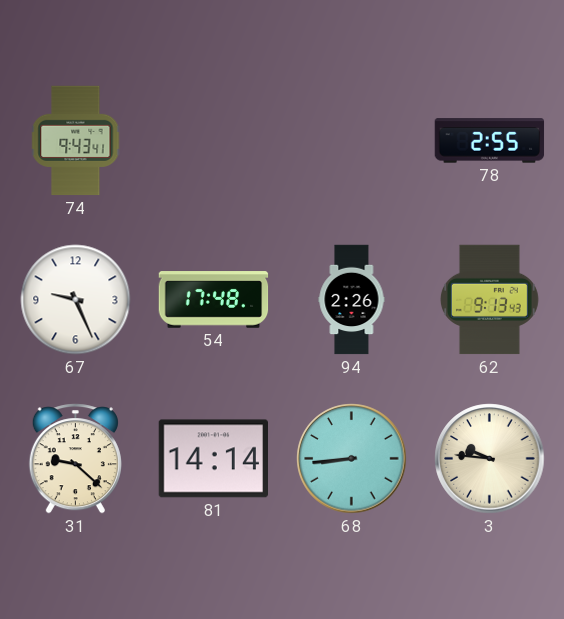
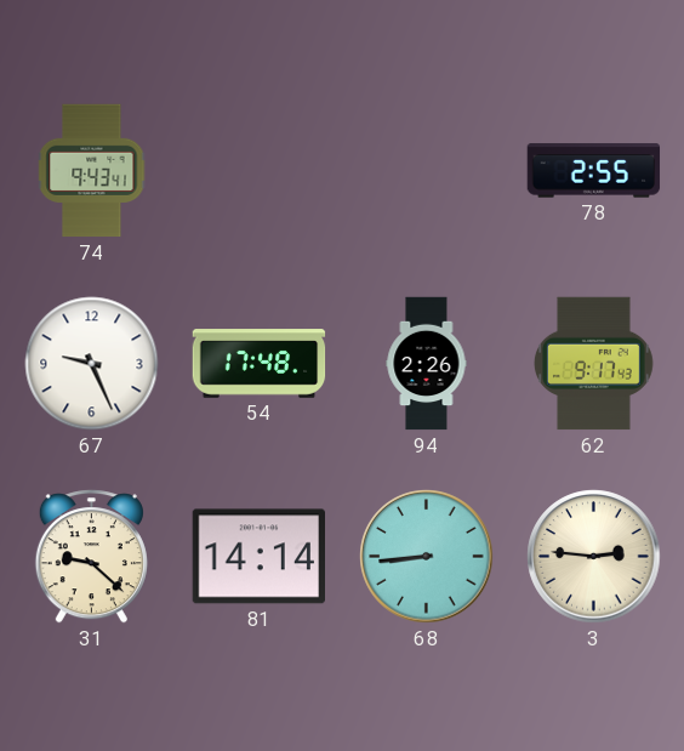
62: 9:13 -> 9:17 (593, 364)
3: 9:46 -> 2:46 (594, 557)
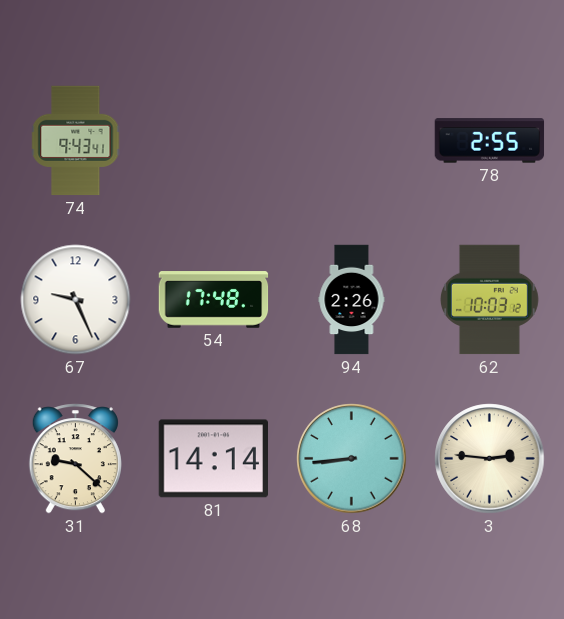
62: 9:17 -> 10:03 (489, 300)
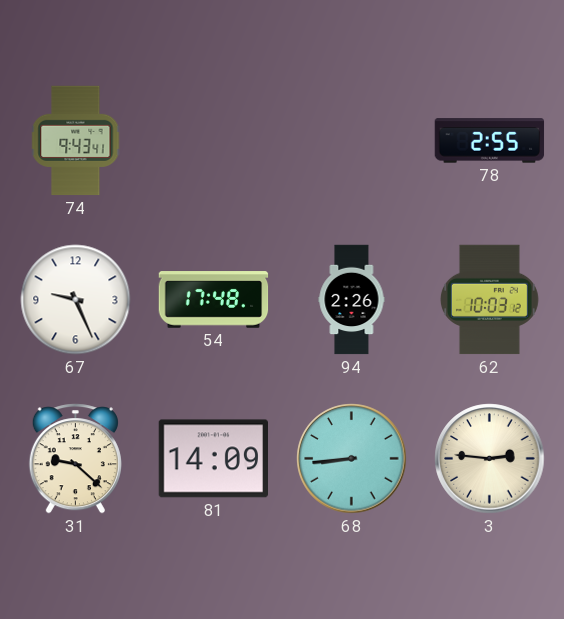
81: 14:14 -> 14:09 (213, 459)
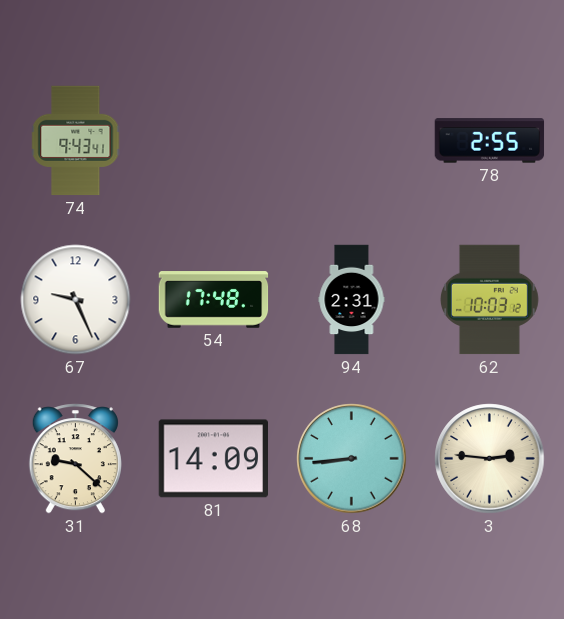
94: 2:26 -> 2:31 (352, 300)
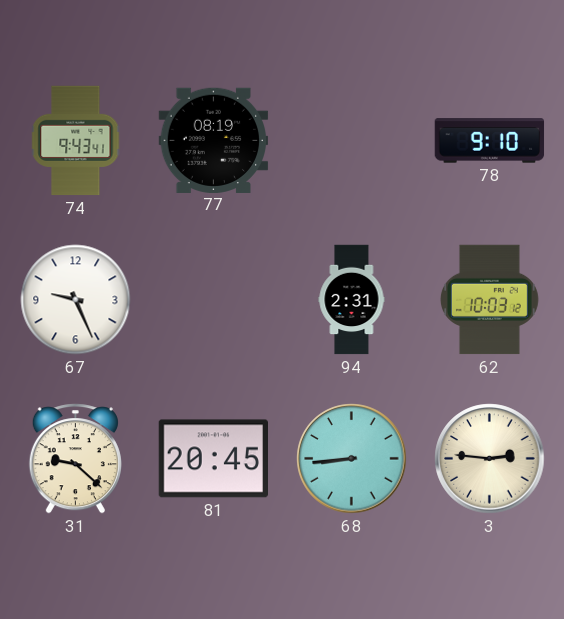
77: none -> 08:19 (214, 140)
78: 2:55 -> 9:10 (490, 141)
54: 17:48 -> none (214, 300)
81: 14:09 -> 20:45 (213, 459)
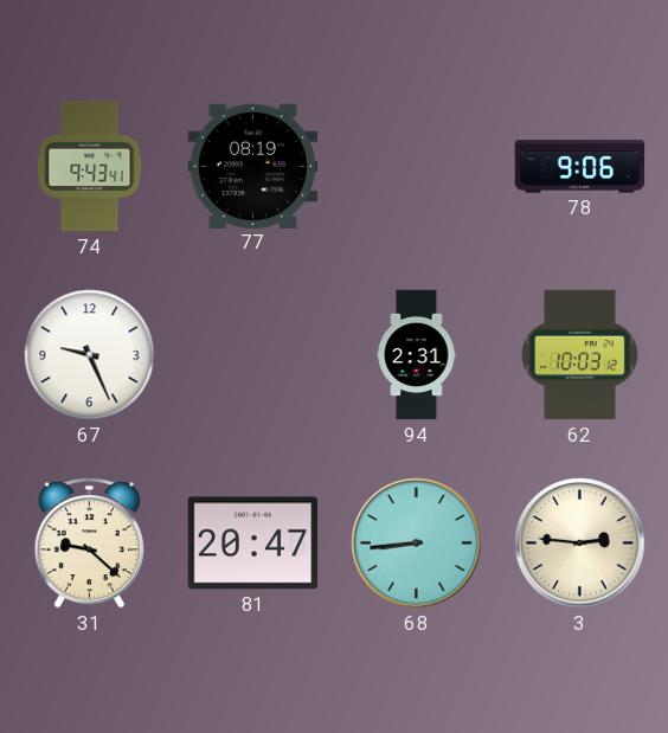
78: 9:10 -> 9:06 (580, 167)
81: 20:45 -> 20:47 (252, 544)
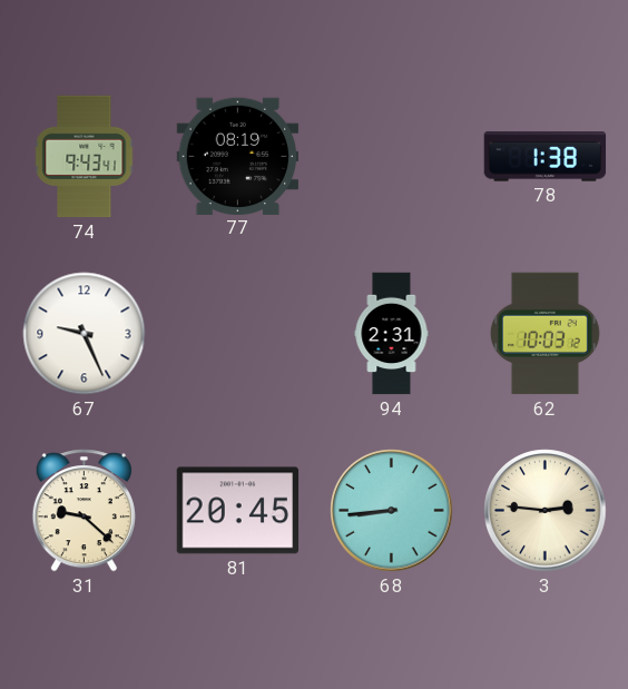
78: 9:06 -> 1:38 (546, 157)
81: 20:47 -> 20:45 (237, 511)
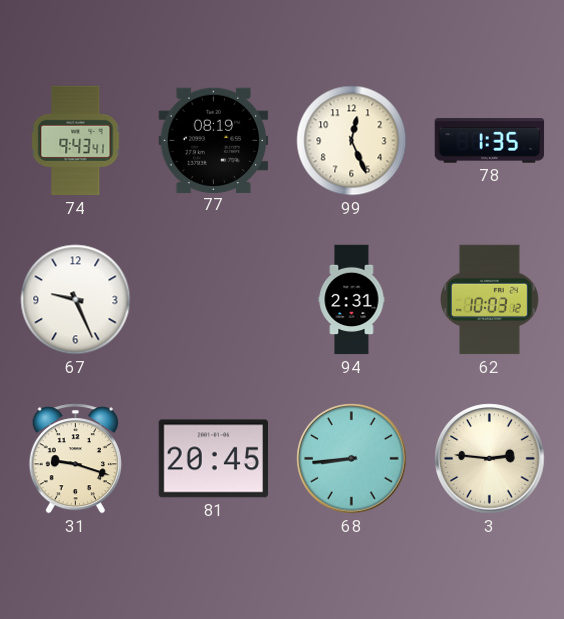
99: none -> 12:26 (352, 141)
78: 1:38 -> 1:35 (490, 141)
31: 9:22 -> 9:18 (75, 459)
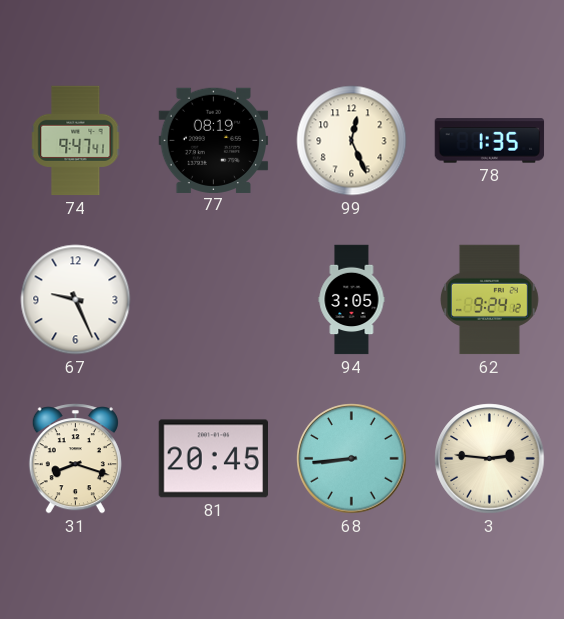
74: 9:43 -> 9:47 (76, 141)
94: 2:31 -> 3:05 (352, 300)
62: 10:03 -> 9:24 (489, 300)
31: 9:18 -> 8:18 (75, 459)
